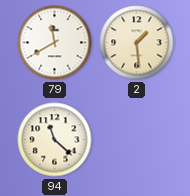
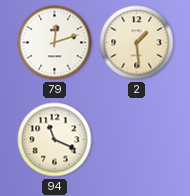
79: 11:40 -> 12:12 (55, 43)
94: 11:22 -> 11:19 (55, 140)
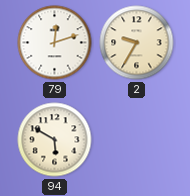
2: 1:29 -> 9:35 (137, 43)
94: 11:19 -> 5:50 (55, 140)
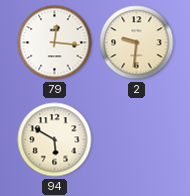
79: 12:12 -> 12:16 (55, 43)
2: 9:35 -> 9:31 (137, 43)
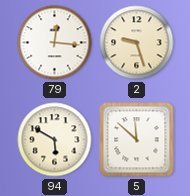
2: 9:31 -> 9:27 (137, 43)
5: none -> 11:52 (137, 140)
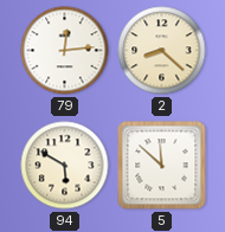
79: 12:16 -> 12:14 (65, 51)
2: 9:27 -> 8:22 (162, 51)
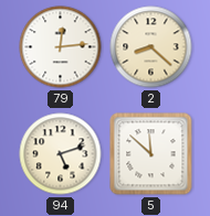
94: 5:50 -> 5:12 (61, 154)
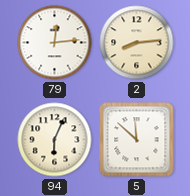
2: 8:22 -> 8:14 (137, 43)
94: 5:12 -> 6:04 (55, 140)
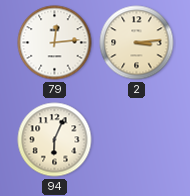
2: 8:14 -> 3:14 (137, 43)
5: 11:52 -> none (137, 140)
